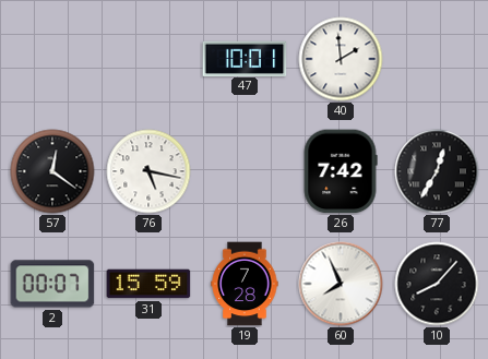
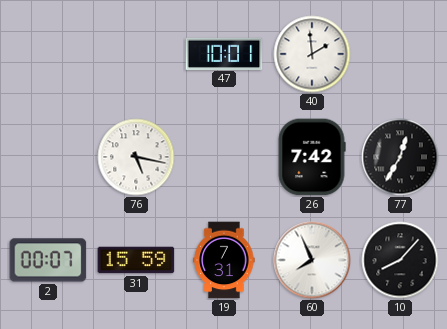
57: 12:21 -> none (52, 171)
19: 7:28 -> 7:31 (224, 260)
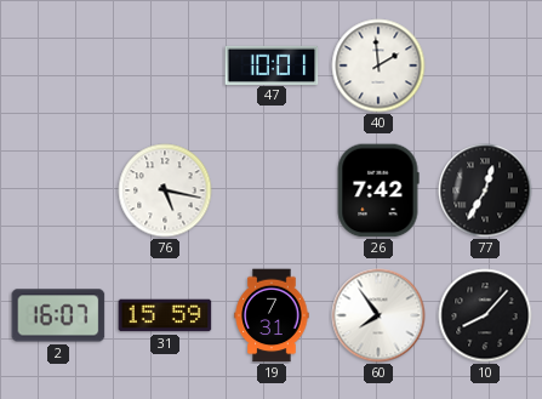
2: 00:07 -> 16:07 (58, 315)
60: 7:56 -> 7:54 (378, 315)
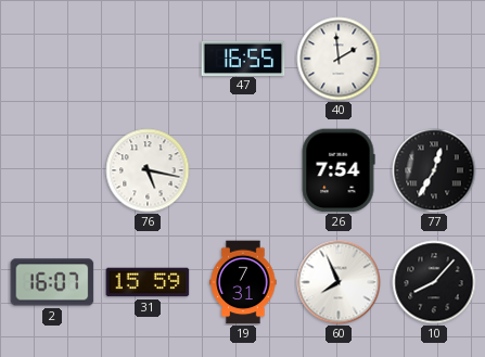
47: 10:01 -> 16:55 (243, 58)
26: 7:42 -> 7:54 (339, 170)
60: 7:54 -> 7:56 (339, 282)
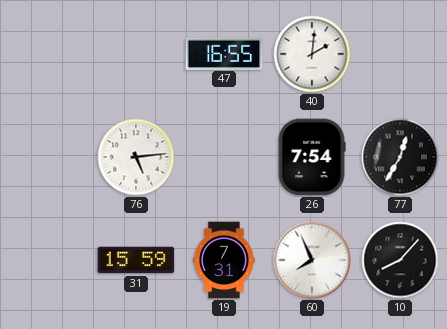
40: 1:59 -> 2:01 (312, 54)
76: 5:17 -> 5:14 (136, 157)
2: 16:07 -> none (52, 282)
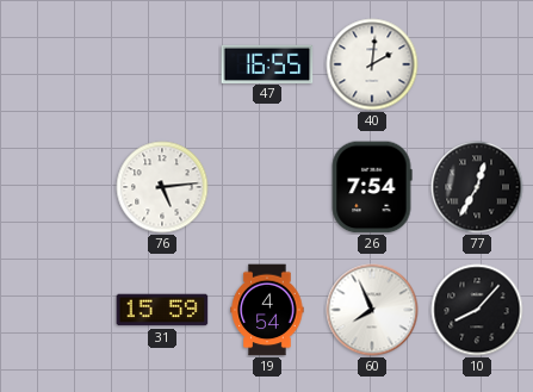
19: 7:31 -> 4:54 (267, 310)
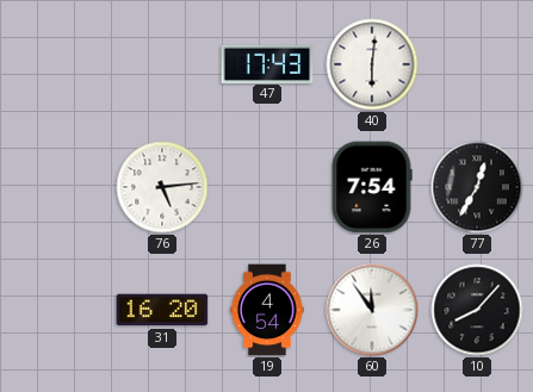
47: 16:55 -> 17:43 (267, 63)
40: 2:01 -> 6:01 (372, 64)
31: 15:59 -> 16:20 (162, 310)
60: 7:56 -> 11:54 (372, 310)
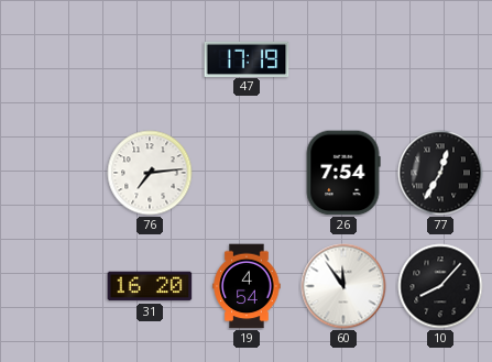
47: 17:43 -> 17:19 (247, 58)
40: 6:01 -> none (372, 64)
76: 5:14 -> 7:14 (150, 173)
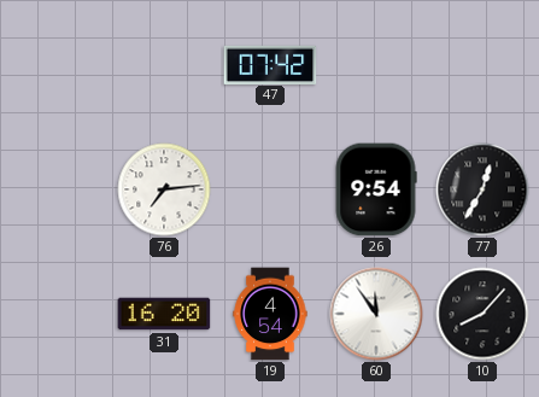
47: 17:19 -> 07:42 (270, 64)
26: 7:54 -> 9:54 (376, 189)
